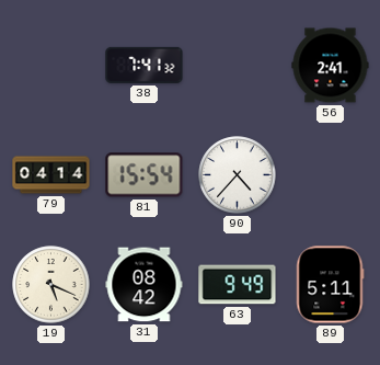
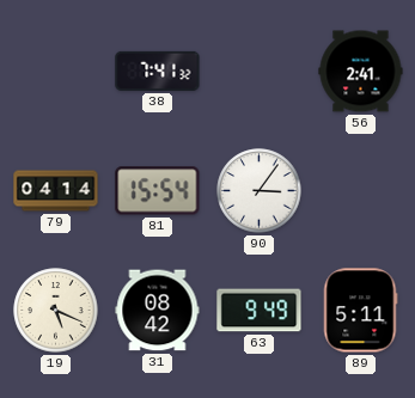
90: 4:37 -> 3:06 (260, 191)
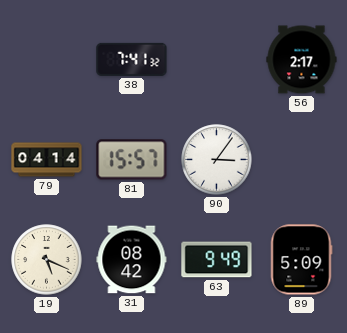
56: 2:41 -> 2:17 (302, 60)
81: 15:54 -> 15:57 (132, 160)
89: 5:11 -> 5:09 (301, 260)
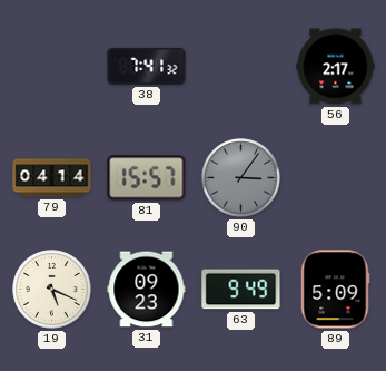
90 dial: white -> grey (241, 178)
31: 08:42 -> 09:23 (147, 290)
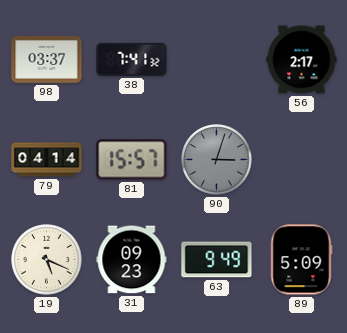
98: none -> 03:37 (47, 60)
90: 3:06 -> 3:03 (217, 160)
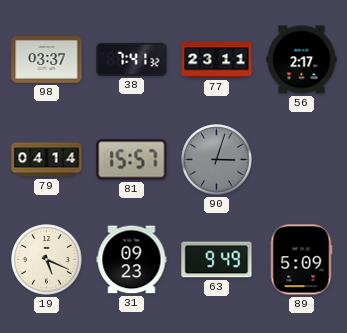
77: none -> 23:11 (217, 60)
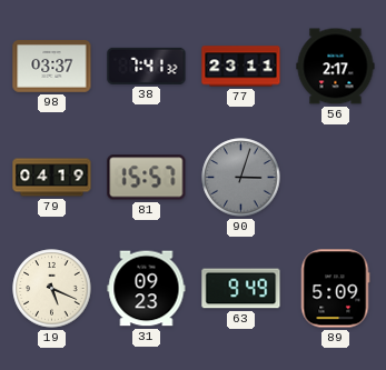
79: 04:14 -> 04:19 (52, 178)
